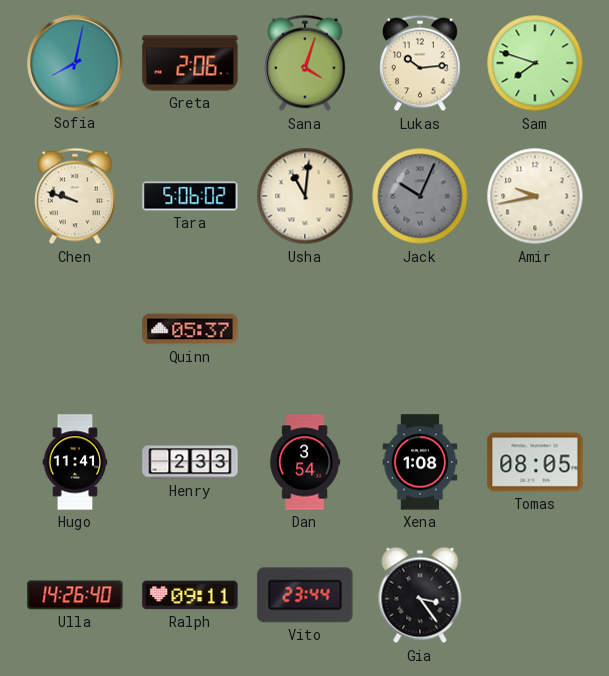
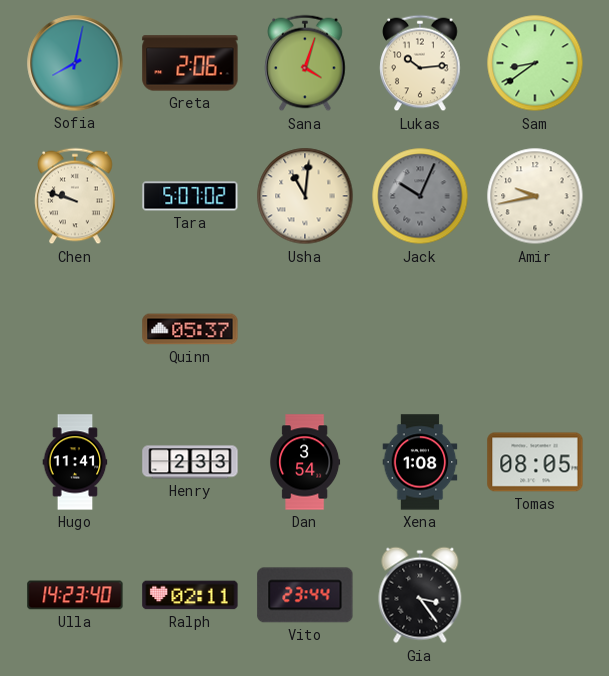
Sam: 7:48 -> 8:39 (535, 63)
Tara: 5:06 -> 5:07 (190, 196)
Ulla: 14:26 -> 14:23 (75, 595)
Ralph: 09:11 -> 02:11 (190, 595)
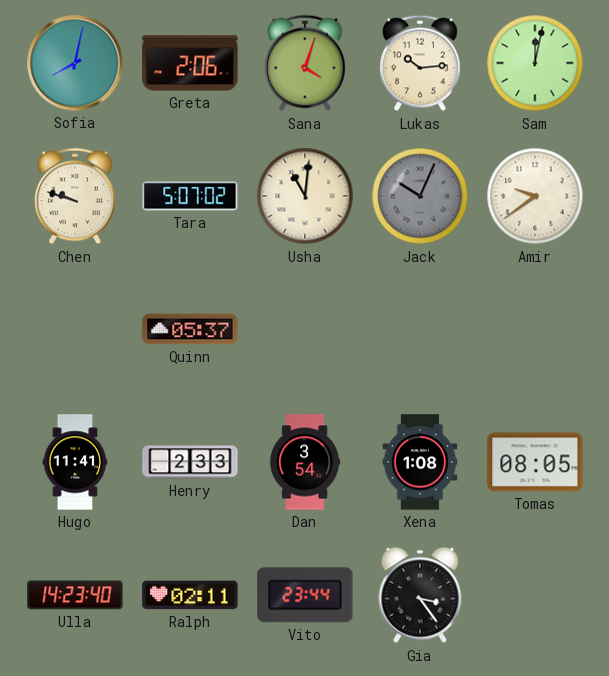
Sam: 8:39 -> 12:02 (535, 63)
Amir: 9:43 -> 9:39 (535, 196)
